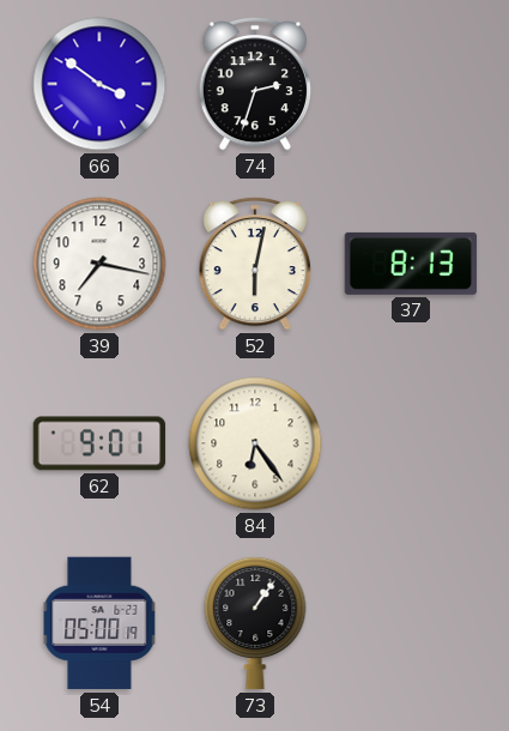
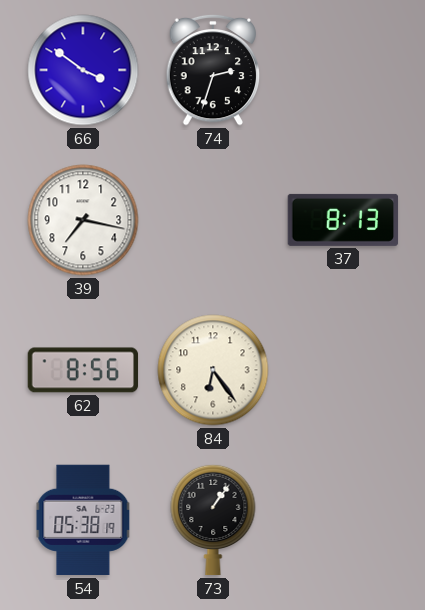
52: 6:02 -> none (255, 264)
62: 9:01 -> 8:56 (83, 370)
54: 05:00 -> 05:38 (83, 520)
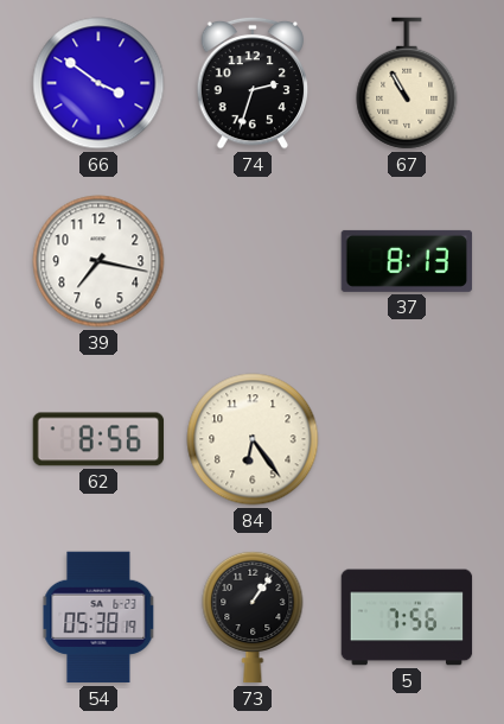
67: none -> 10:55 (407, 83)
5: none -> 7:56 (407, 617)
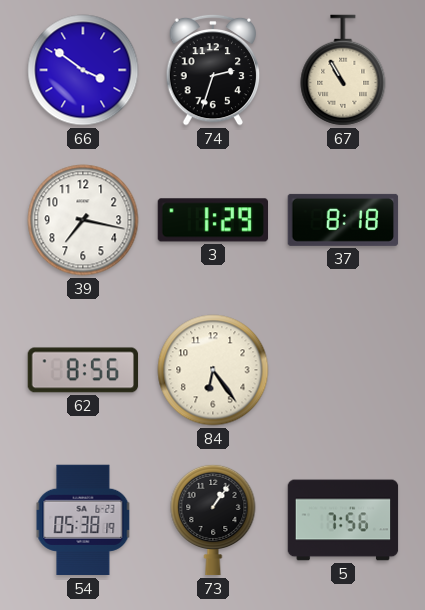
3: none -> 1:29 (213, 220)
37: 8:13 -> 8:18 (343, 220)
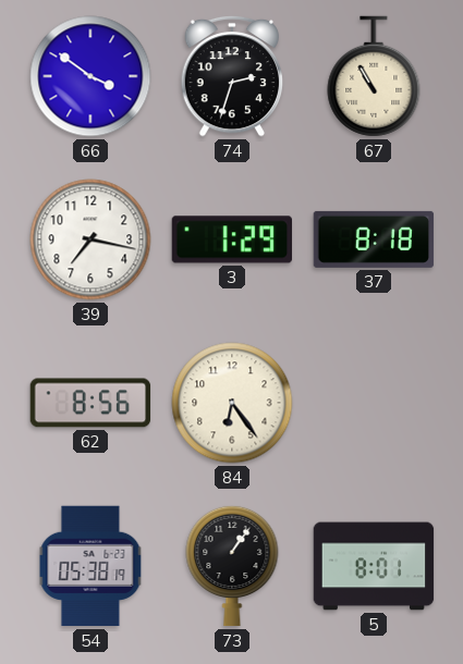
5: 7:56 -> 8:01 (374, 566)
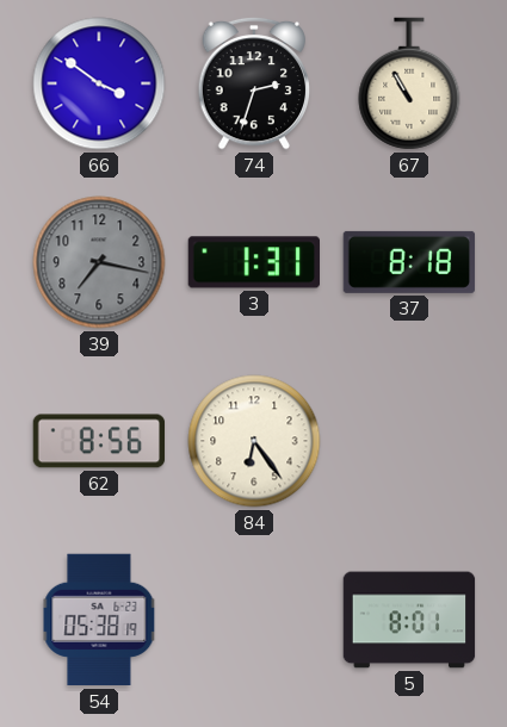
39 dial: white -> grey (99, 262)
3: 1:29 -> 1:31 (254, 262)
73: 1:06 -> none (232, 566)
